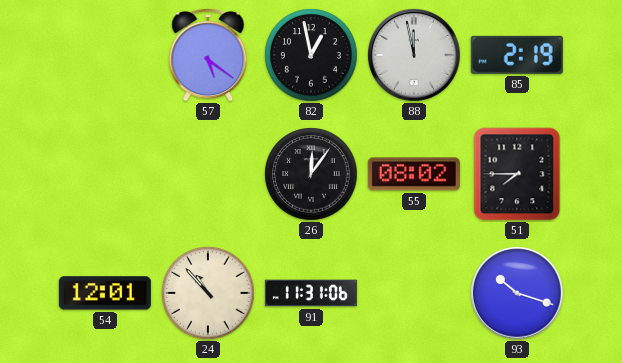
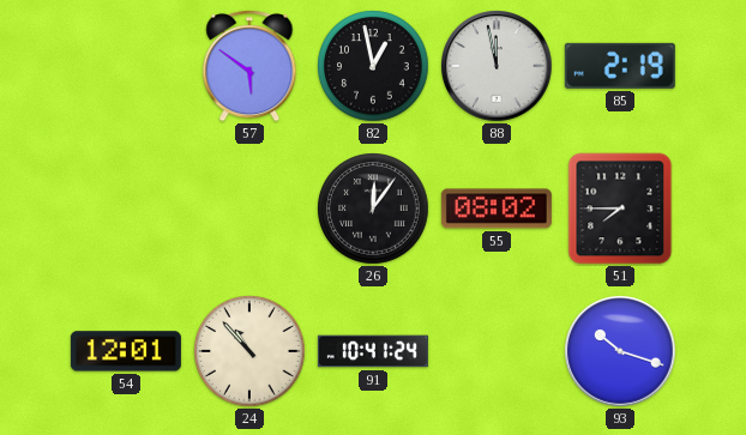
57: 5:21 -> 5:51 (249, 66)
91: 11:31 -> 10:41 (373, 351)
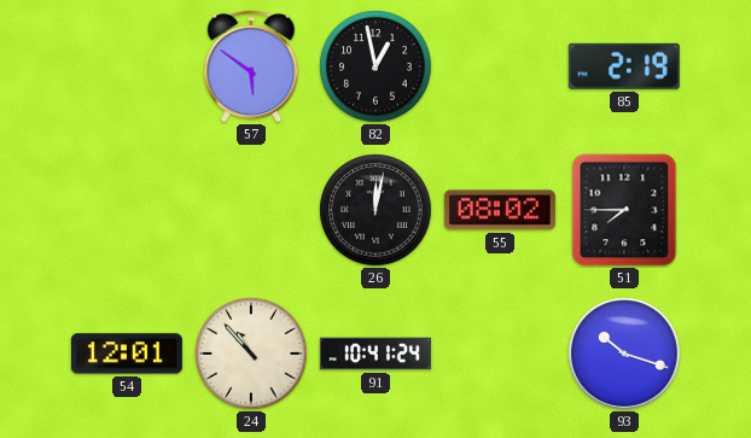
88: 11:58 -> none (498, 67)
26: 12:06 -> 12:02 (375, 210)
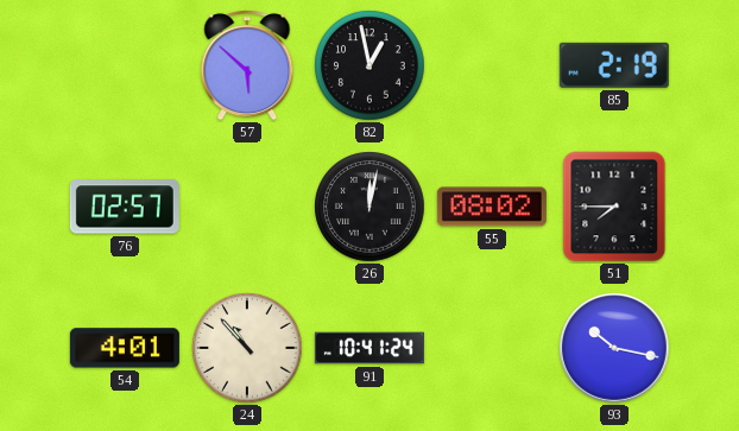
57: 5:51 -> 5:52 (247, 65)
76: none -> 02:57 (125, 207)
54: 12:01 -> 4:01 (125, 348)
93: 10:18 -> 10:17 (615, 349)
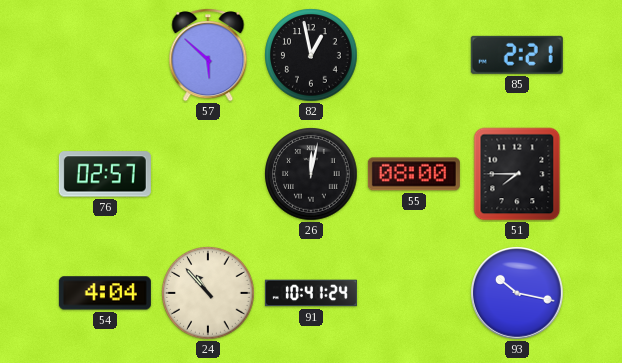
85: 2:19 -> 2:21 (517, 55)
55: 08:02 -> 08:00 (414, 174)
54: 4:01 -> 4:04 (105, 293)
